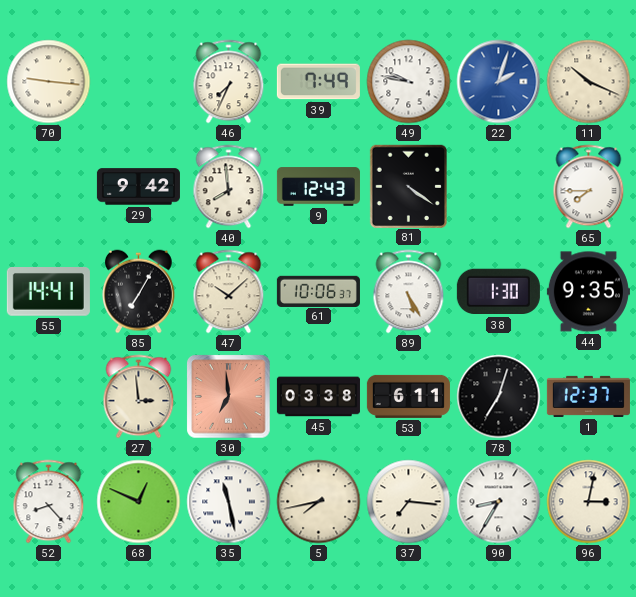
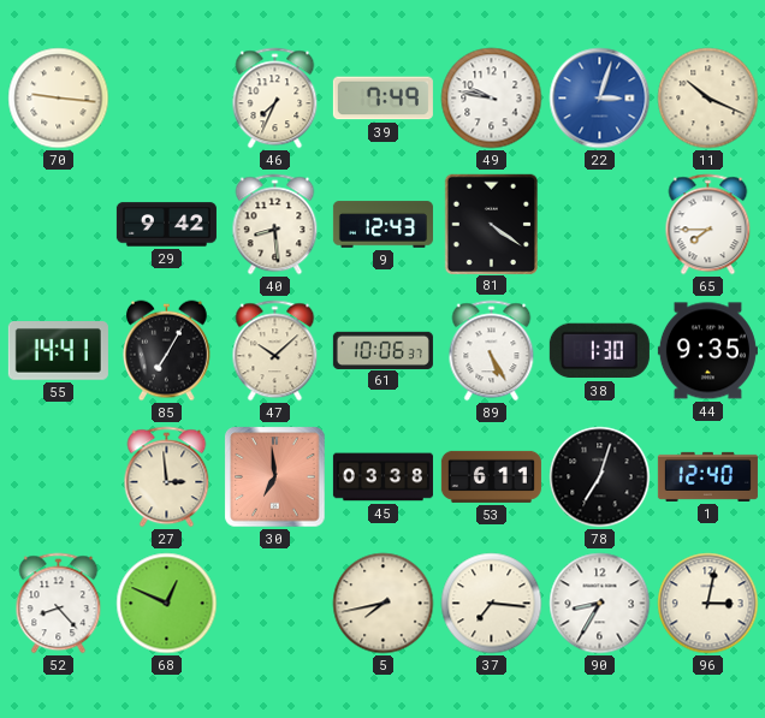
22: 2:03 -> 3:03 (600, 99)
40: 7:59 -> 8:29 (275, 225)
1: 12:37 -> 12:40 (707, 476)
35: 11:28 -> none (229, 502)
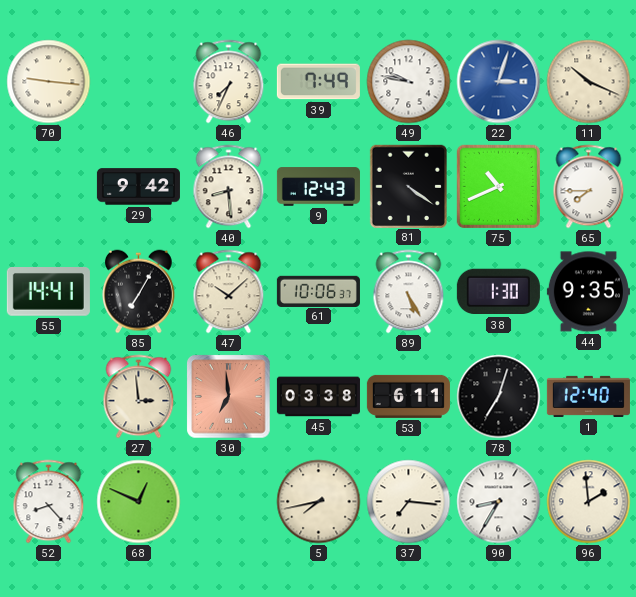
75: none -> 10:41 (499, 187)
96: 3:02 -> 1:59 (589, 502)
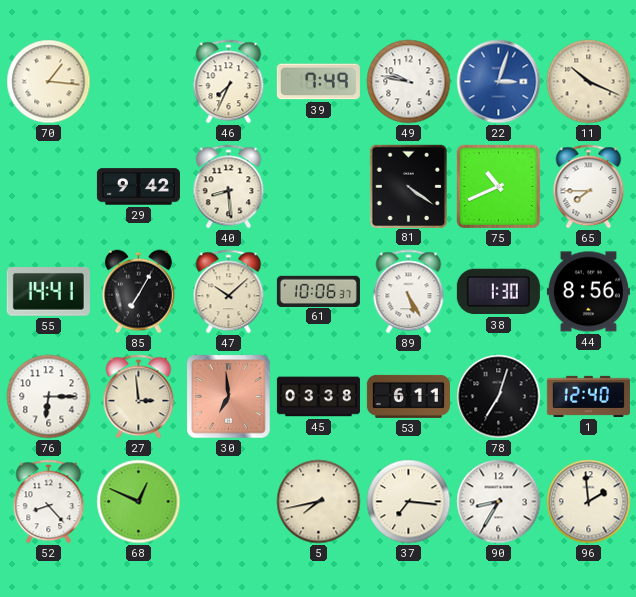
70: 9:16 -> 1:16 (49, 82)
9: 12:43 -> none (318, 187)
44: 9:35 -> 8:56 (588, 292)
76: none -> 6:15 (49, 397)
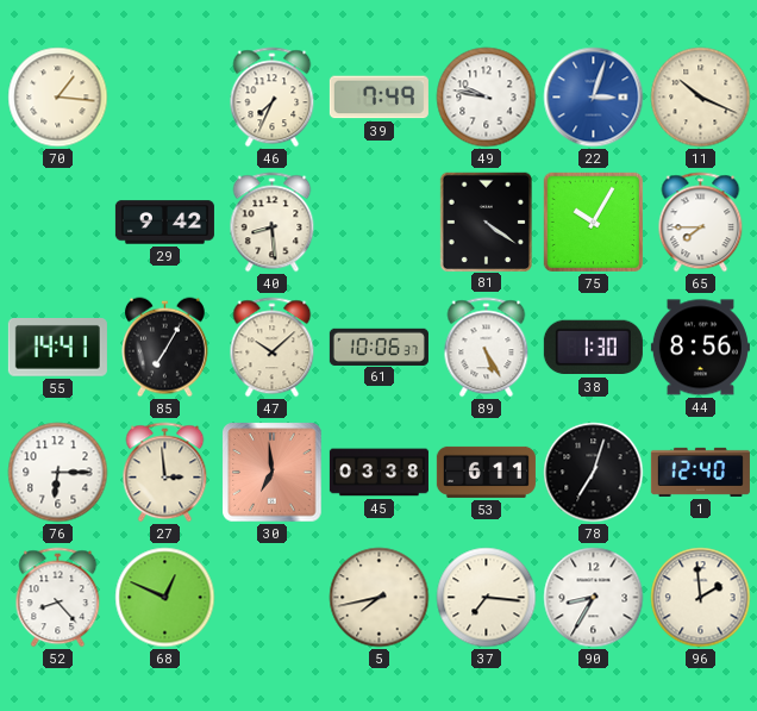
75: 10:41 -> 10:05 (594, 223)
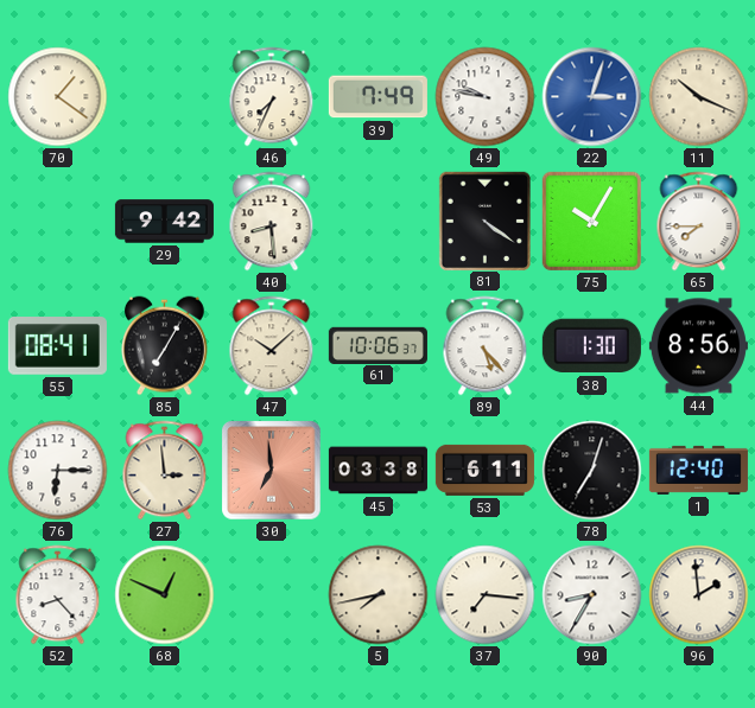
70: 1:16 -> 1:21 (58, 97)
55: 14:41 -> 08:41 (57, 346)
89: 5:25 -> 5:23 (486, 346)
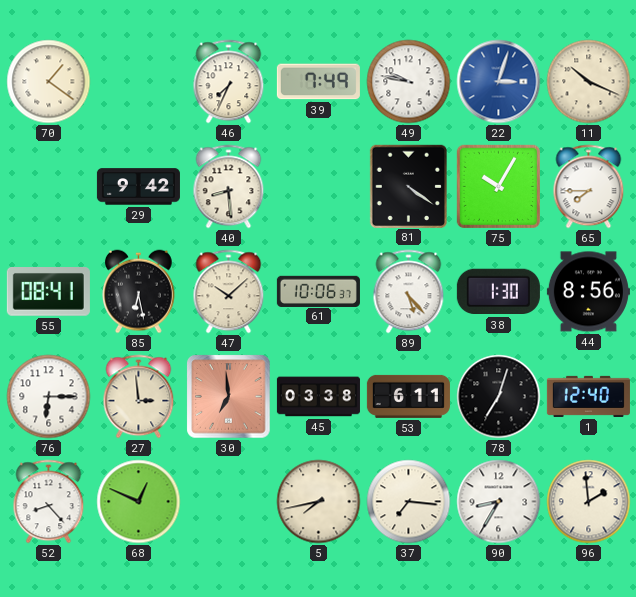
85: 7:05 -> 6:28 (138, 292)
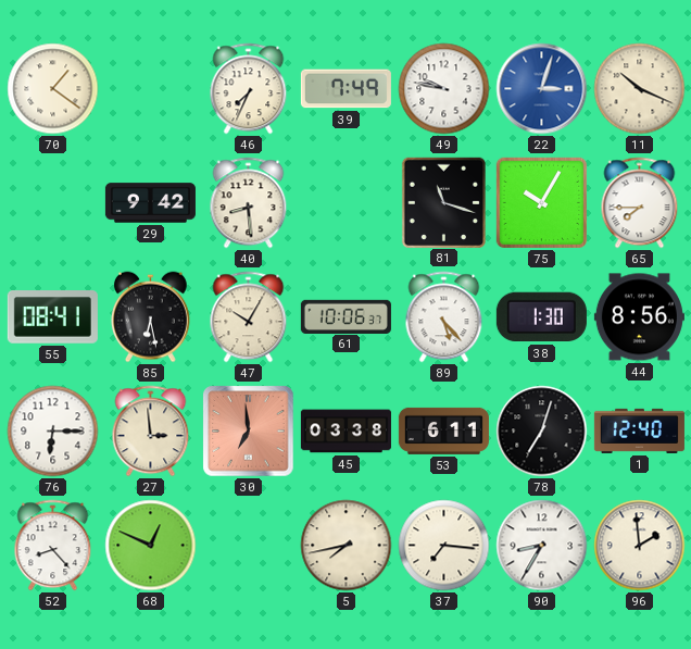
81: 4:21 -> 11:18 (443, 202)
47: 10:08 -> 10:05 (249, 317)
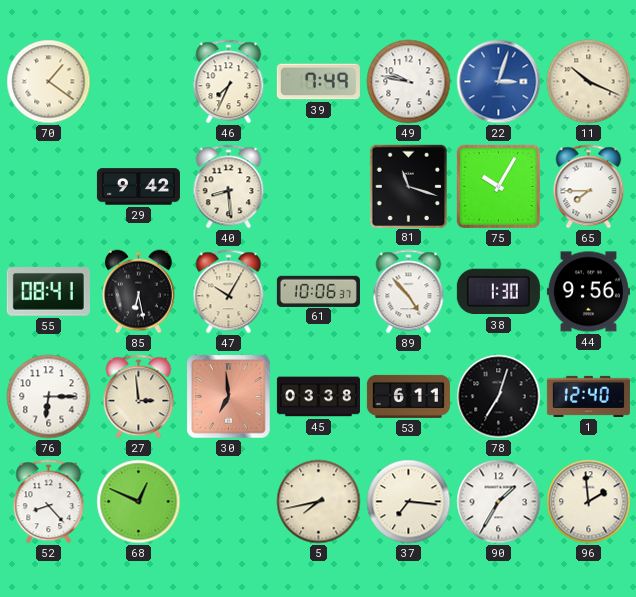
89: 5:23 -> 4:53 (409, 292)
44: 8:56 -> 9:56 (588, 292)
90: 8:35 -> 1:35 (499, 502)
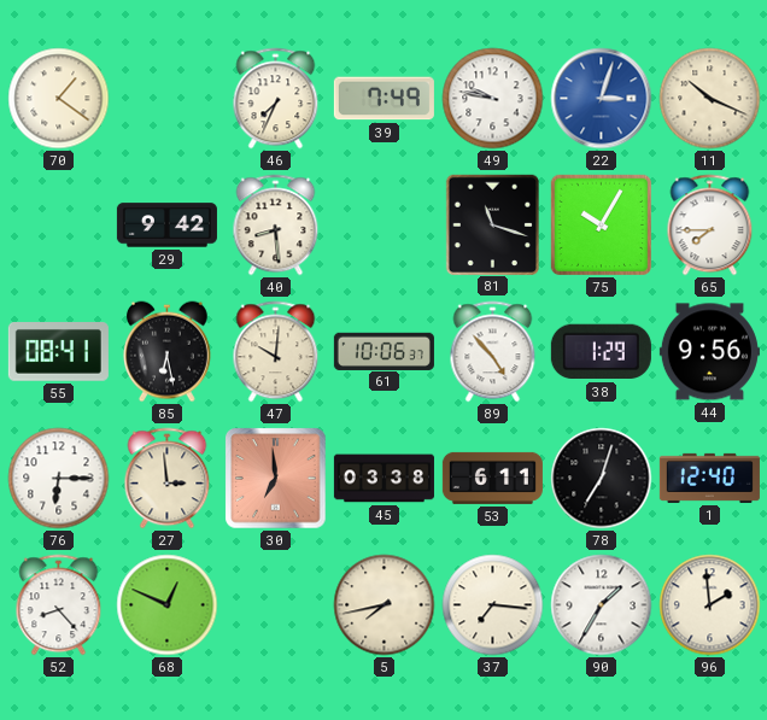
47: 10:05 -> 10:01 (276, 352)
38: 1:30 -> 1:29 (601, 352)
